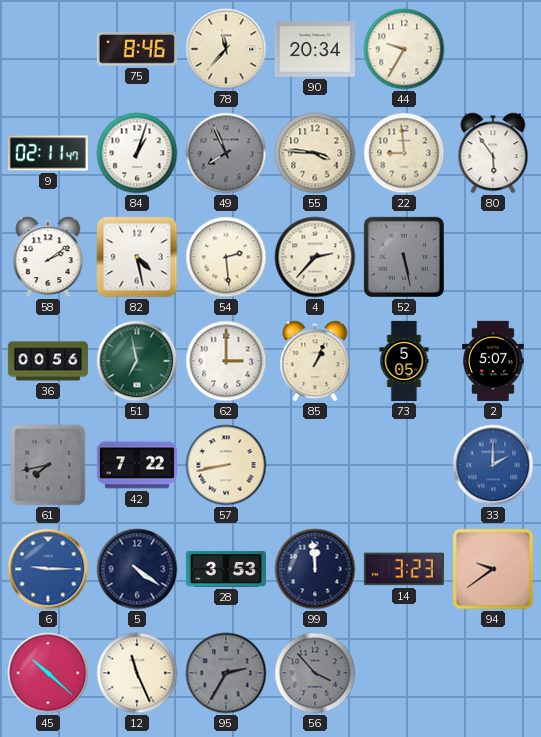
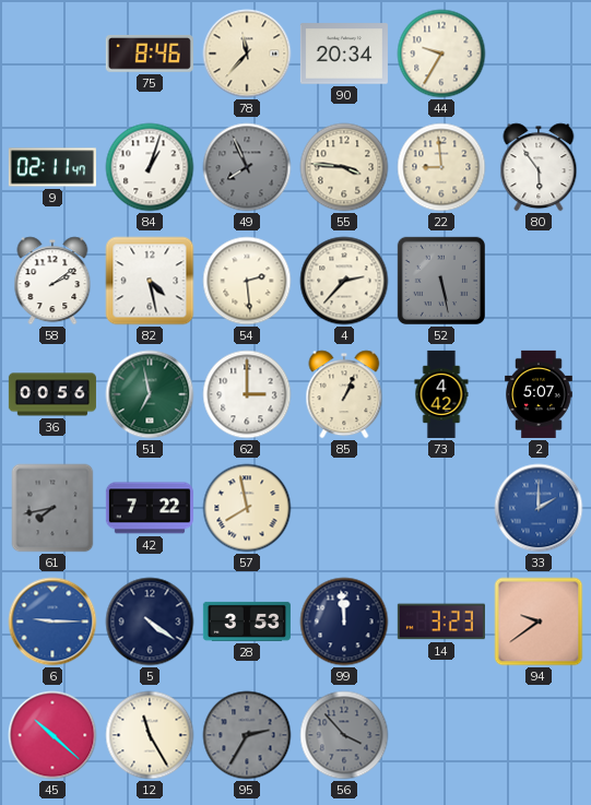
73: 5:05 -> 4:42 (441, 394)
57: 8:43 -> 7:58 (247, 508)
12: 11:26 -> 11:25 (150, 735)
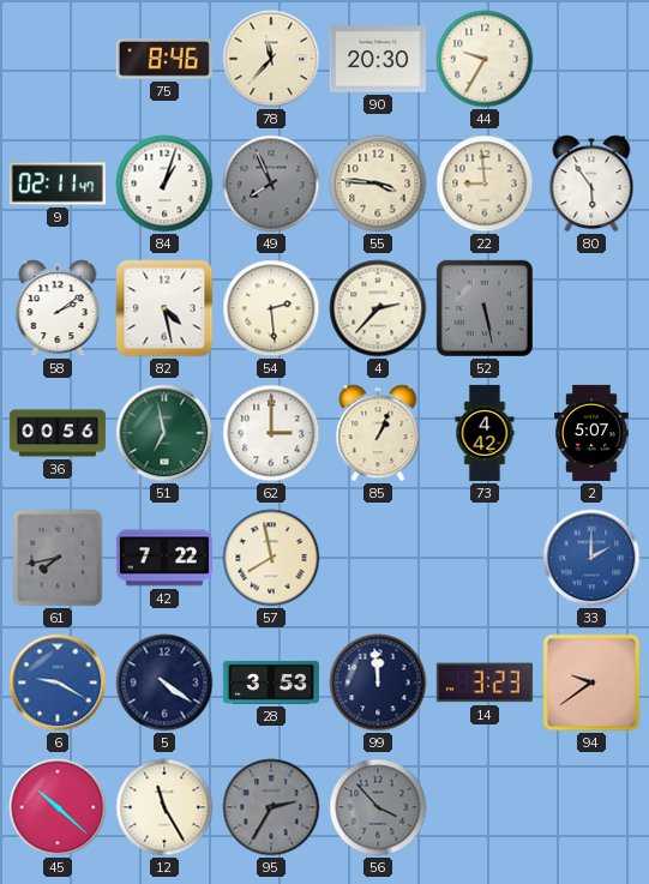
90: 20:34 -> 20:30 (378, 59)
6: 9:15 -> 9:20 (58, 682)
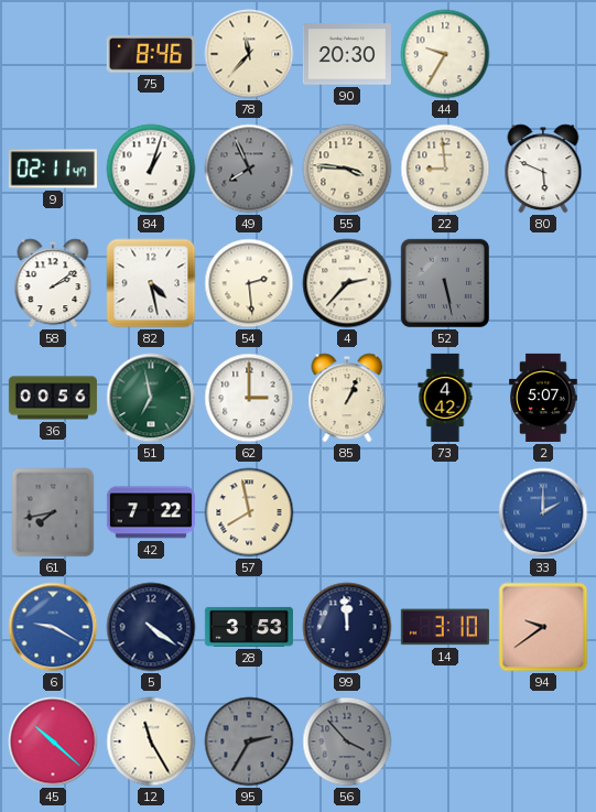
80: 5:54 -> 5:49 (543, 169)
14: 3:23 -> 3:10 (445, 627)
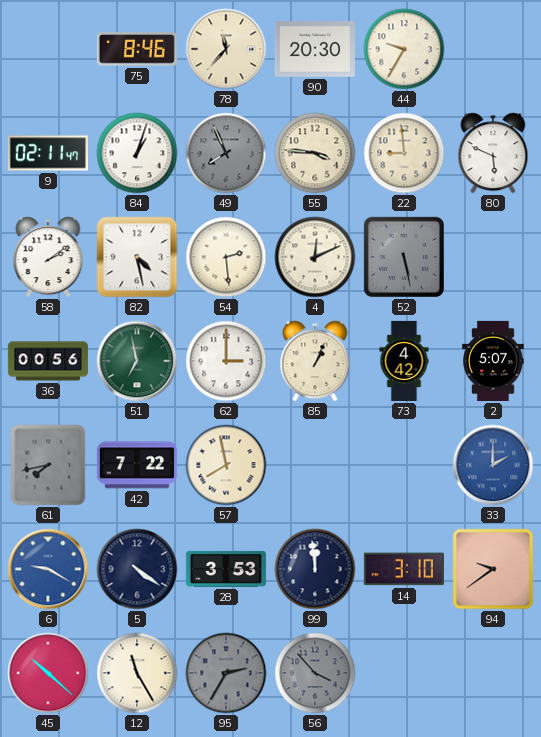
4: 2:37 -> 12:11 (315, 257)
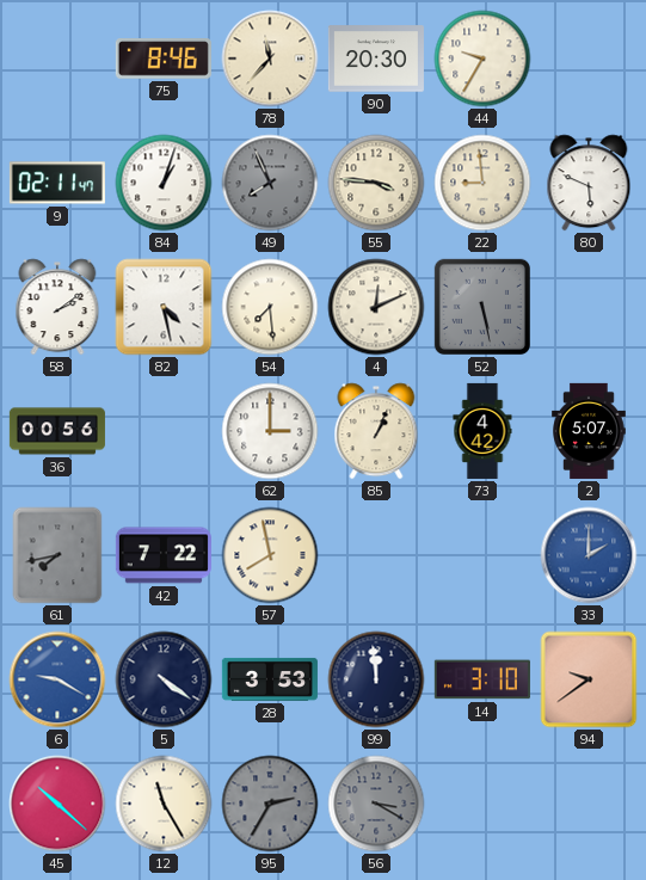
54: 2:29 -> 7:29 (270, 307)
51: 6:58 -> none (137, 361)
56: 3:53 -> 3:20 (376, 804)
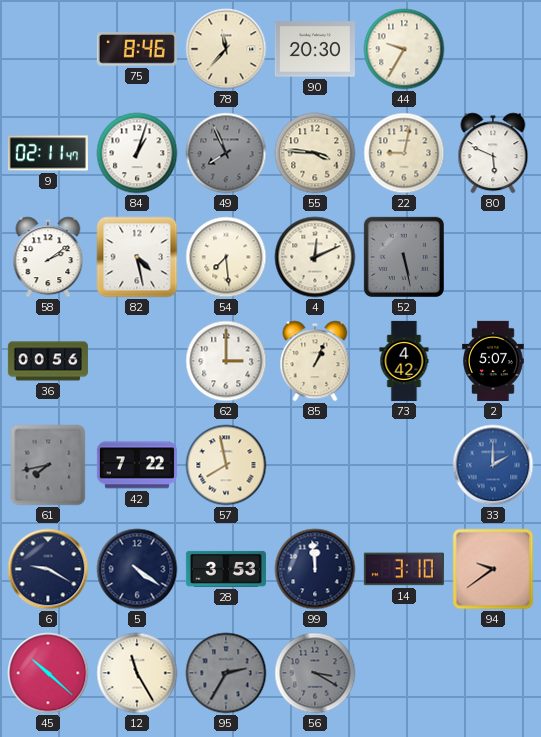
22: 8:59 -> 9:02 (404, 153)
6 dial: blue -> navy (48, 569)
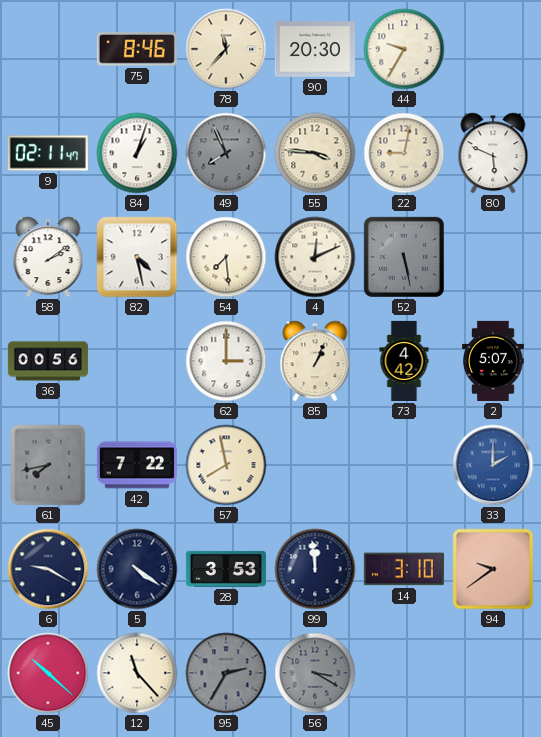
12: 11:25 -> 11:23 (137, 673)
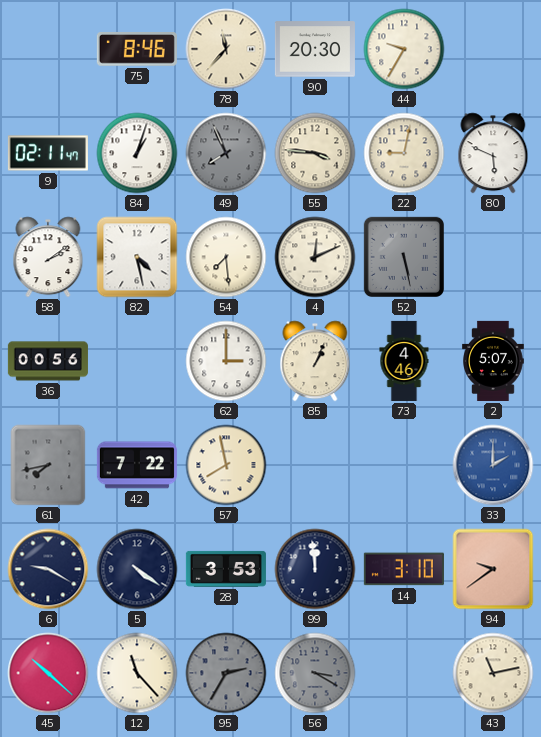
73: 4:42 -> 4:46 (404, 361)
43: none -> 11:13 (493, 673)
